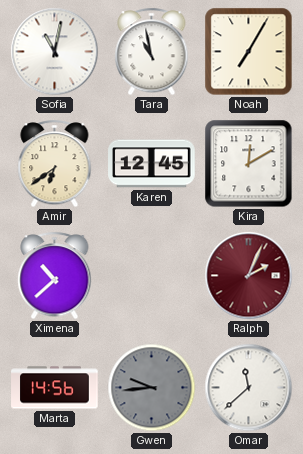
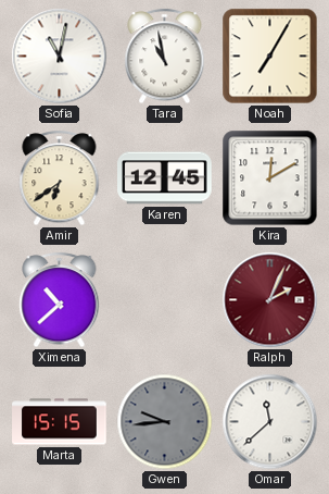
Marta: 14:56 -> 15:15 (60, 422)
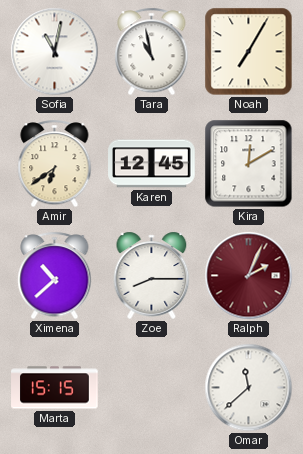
Zoe: none -> 8:15 (152, 275)
Gwen: 9:44 -> none (165, 422)
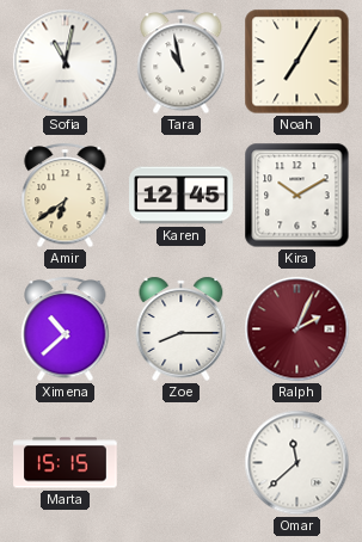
Kira: 12:10 -> 10:10 (297, 196)
